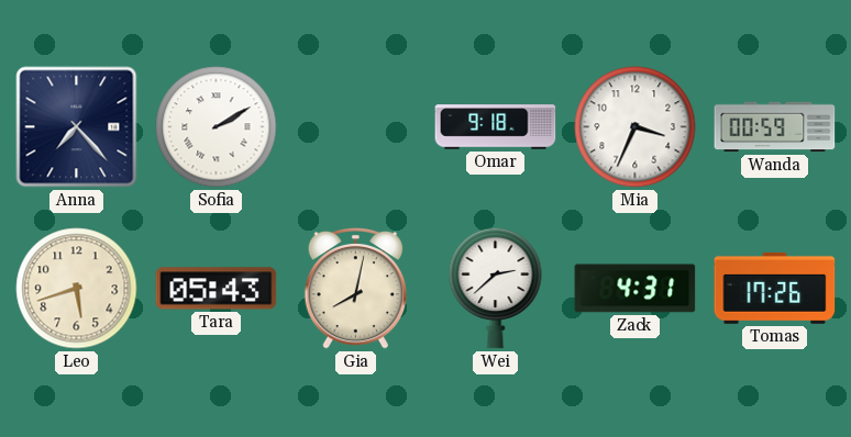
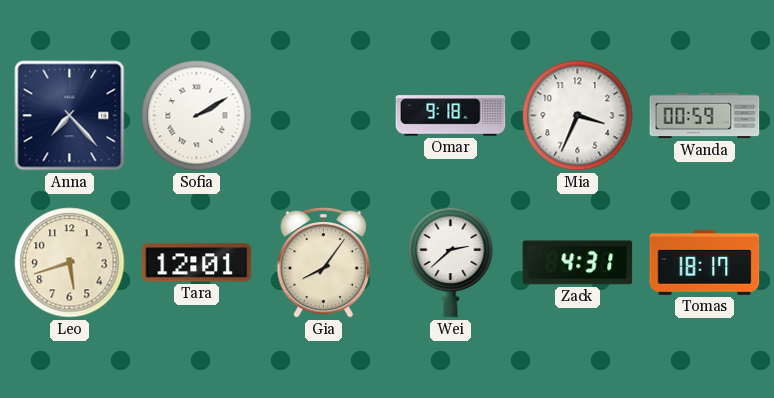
Tara: 05:43 -> 12:01 (197, 263)
Gia: 8:02 -> 8:06 (324, 262)
Tomas: 17:26 -> 18:17 (705, 262)
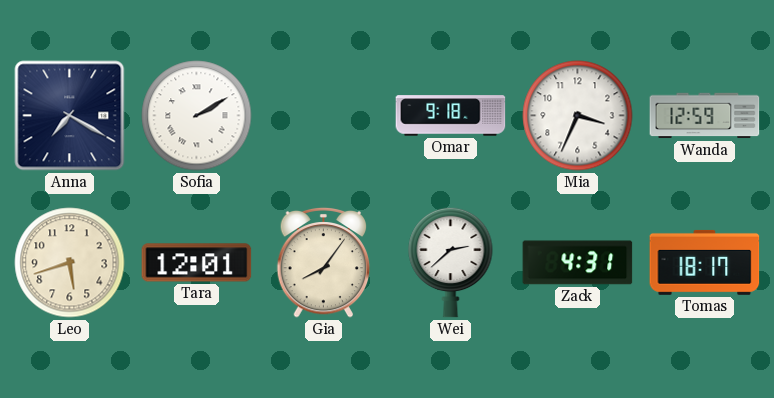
Anna: 7:23 -> 7:20 (70, 116)
Wanda: 00:59 -> 12:59 (705, 116)
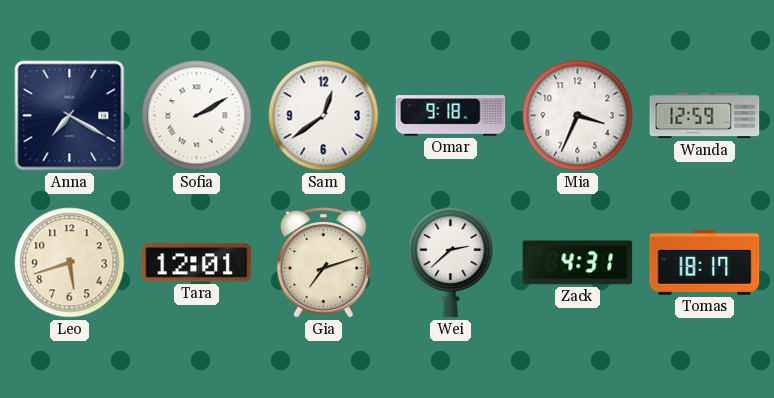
Sam: none -> 12:39 (324, 116)
Gia: 8:06 -> 7:12 (324, 262)
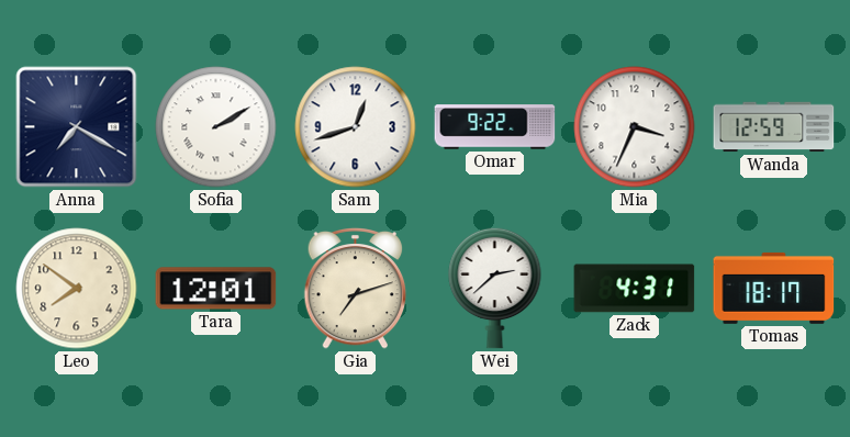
Sam: 12:39 -> 12:42 (356, 127)
Omar: 9:18 -> 9:22 (495, 127)
Leo: 5:42 -> 7:51 (77, 289)
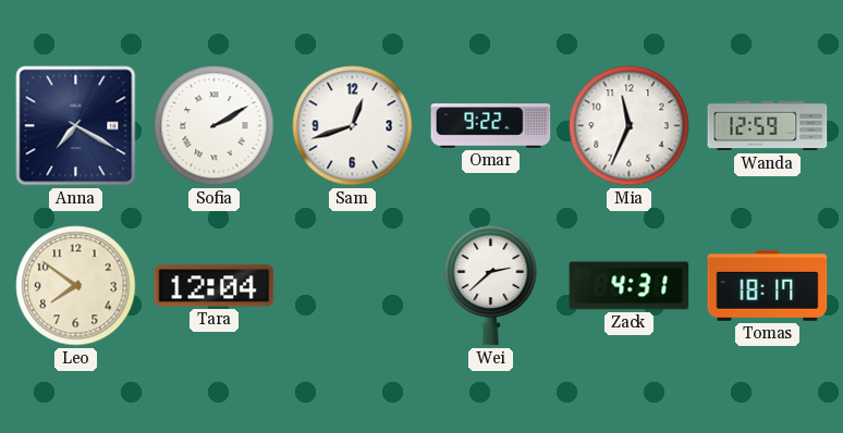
Mia: 3:34 -> 11:34 (630, 126)
Tara: 12:01 -> 12:04 (215, 286)
Gia: 7:12 -> none (356, 288)
